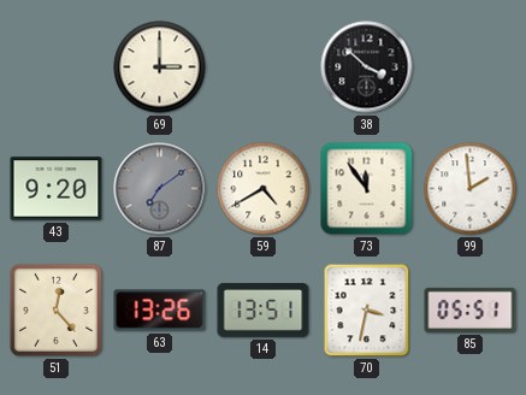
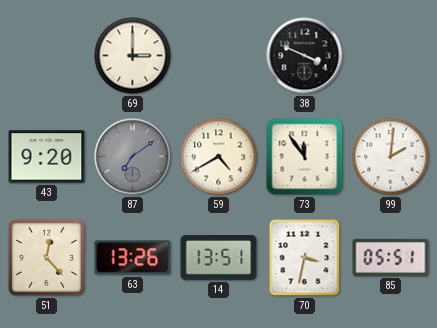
38: 3:52 -> 3:49 (305, 56)
99: 1:59 -> 2:01 (391, 157)
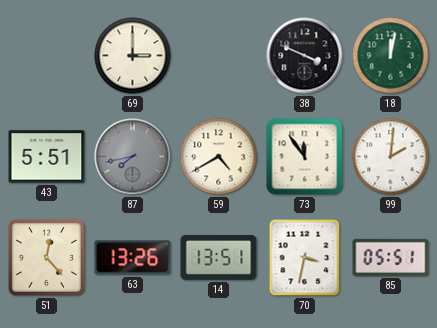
18: none -> 12:02 (391, 56)
43: 9:20 -> 5:51 (47, 157)
87: 7:09 -> 7:43 (133, 157)
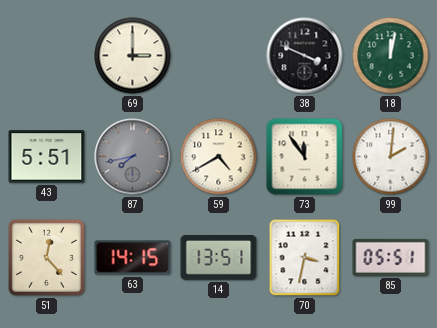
63: 13:26 -> 14:15 (133, 258)
